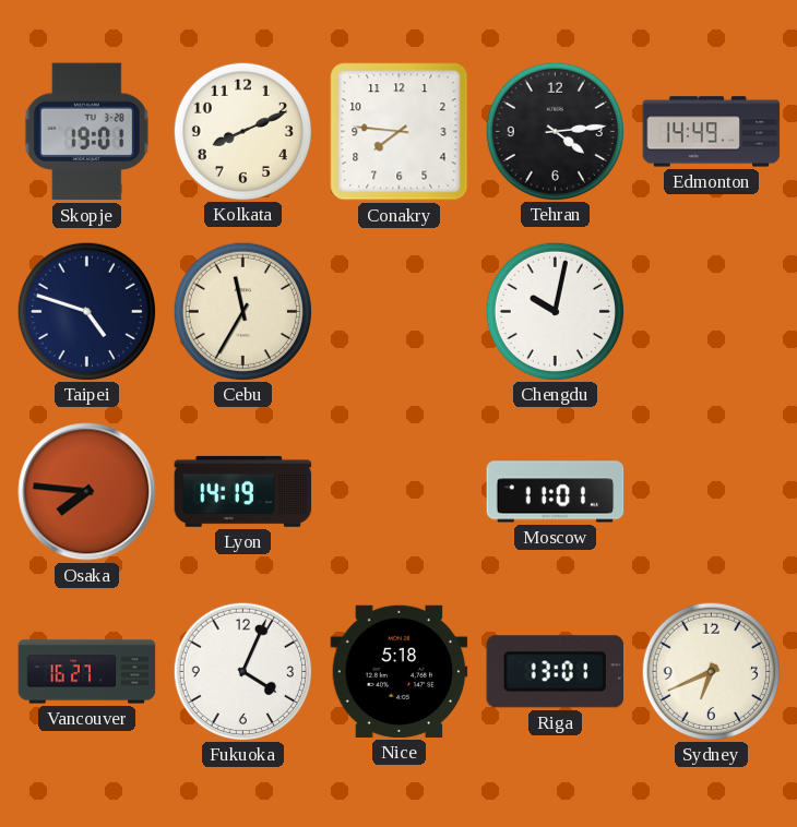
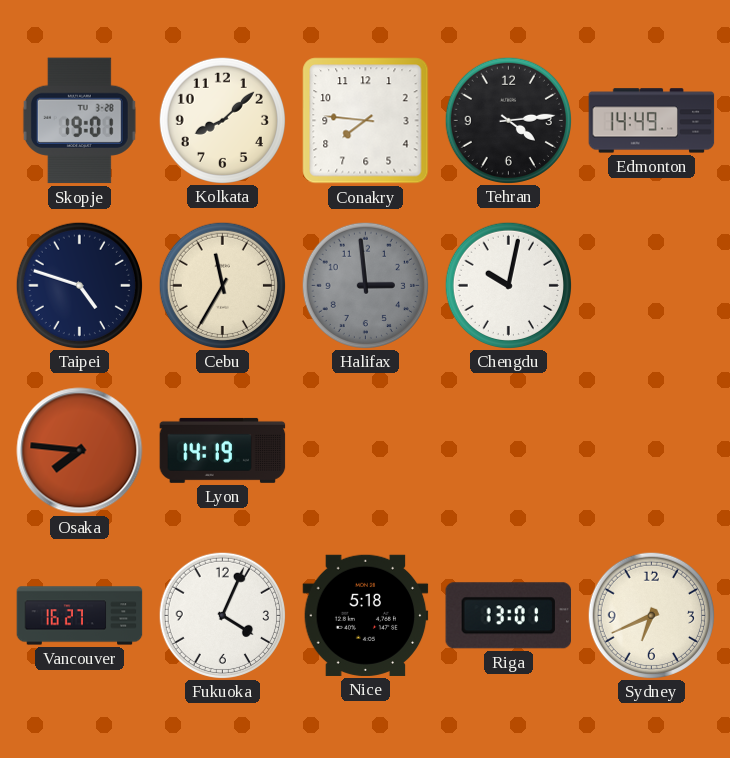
Kolkata: 8:11 -> 8:08 (222, 120)
Halifax: none -> 2:59 (365, 285)
Moscow: 11:01 -> none (556, 492)
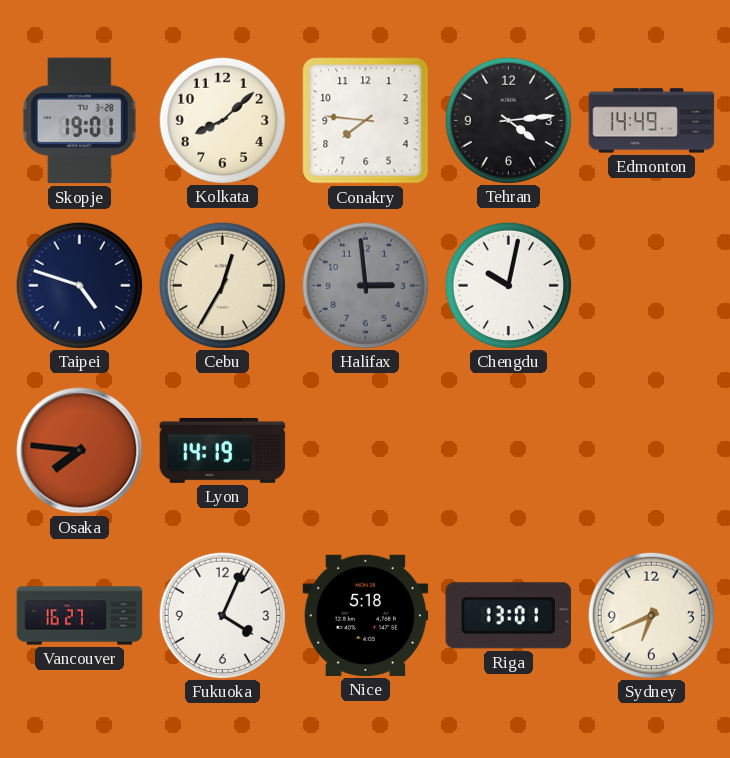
Cebu: 11:35 -> 12:35 (222, 285)
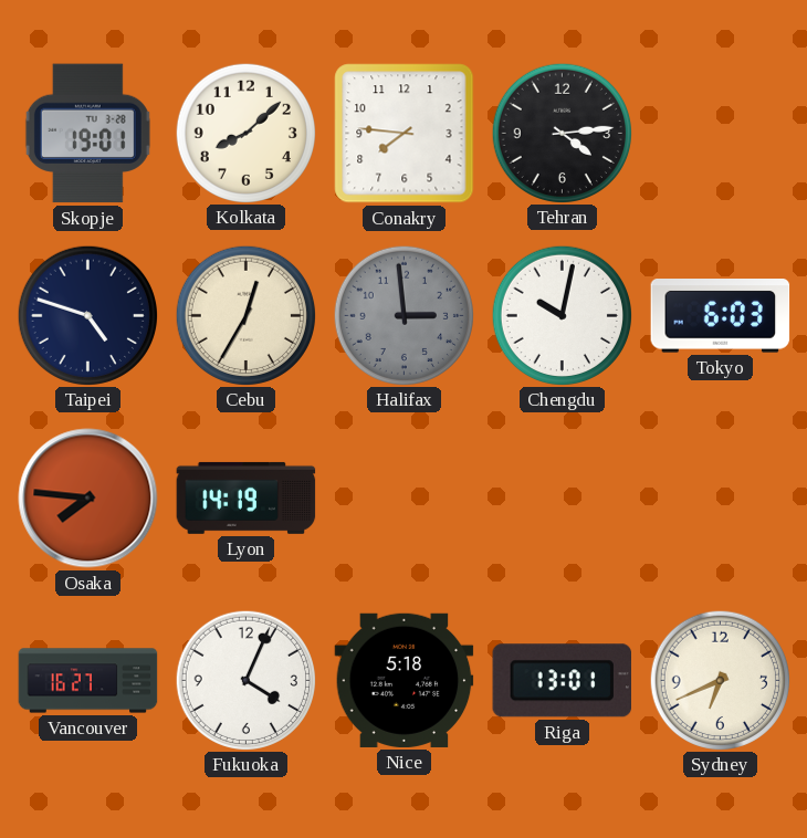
Edmonton: 14:49 -> none (652, 121)
Tokyo: none -> 6:03 (721, 316)
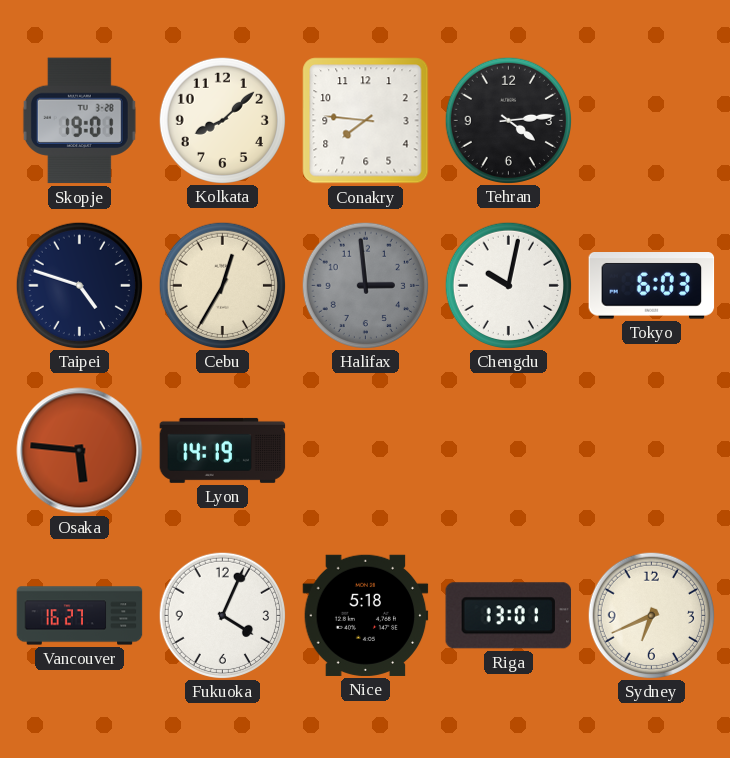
Osaka: 7:46 -> 5:46 (80, 451)
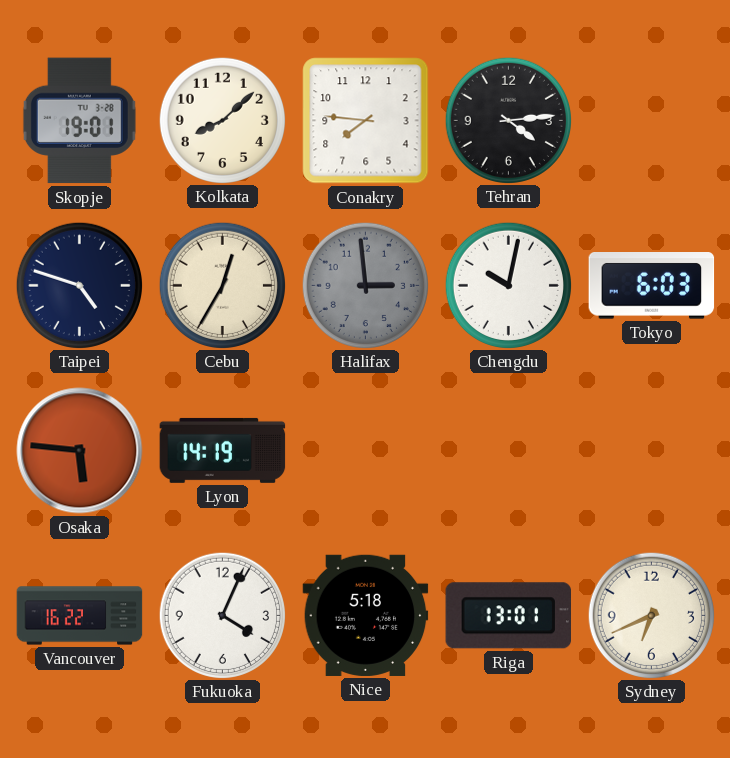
Vancouver: 16:27 -> 16:22 (80, 616)
